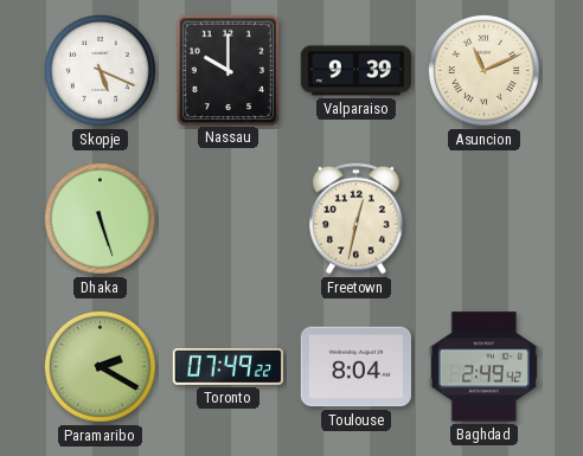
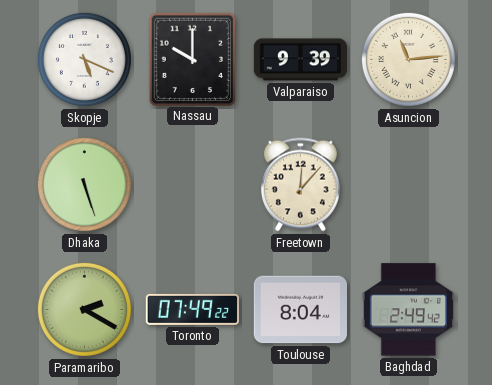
Asuncion: 11:11 -> 11:14 (408, 59)
Freetown: 12:32 -> 12:07 (301, 185)
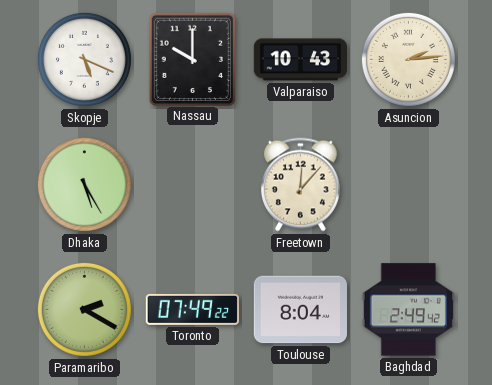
Valparaiso: 9:39 -> 10:43 (300, 60)
Asuncion: 11:14 -> 2:14 (408, 59)
Dhaka: 5:27 -> 5:25 (84, 184)
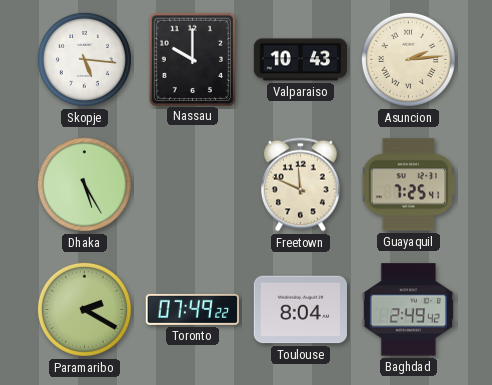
Skopje: 5:19 -> 5:16 (84, 59)
Freetown: 12:07 -> 11:49 (301, 185)
Guayaquil: none -> 7:25 (409, 185)
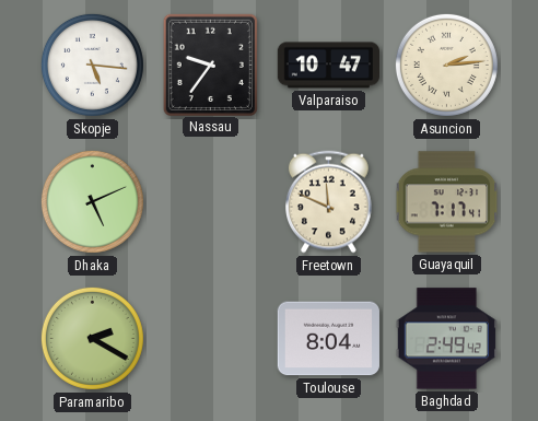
Nassau: 10:00 -> 9:36 (210, 65)
Valparaiso: 10:43 -> 10:47 (328, 66)
Dhaka: 5:25 -> 5:11 (92, 201)
Guayaquil: 7:25 -> 7:17 (447, 202)
Toronto: 07:49 -> none (192, 309)
